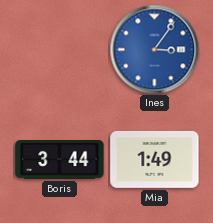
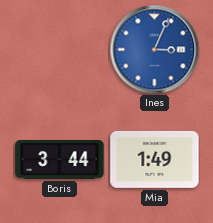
Ines: 3:06 -> 3:04 (154, 49)
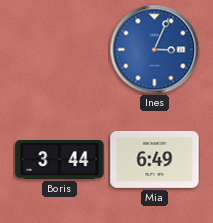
Mia: 1:49 -> 6:49 (155, 159)
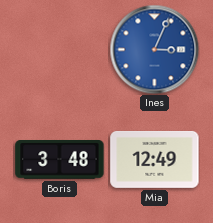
Boris: 3:44 -> 3:48 (60, 160)
Mia: 6:49 -> 12:49 (155, 159)
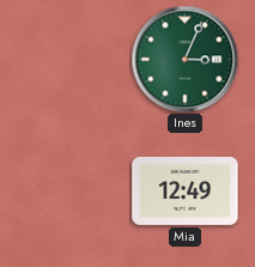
Ines dial: blue -> green (184, 59)
Boris: 3:48 -> none (60, 160)
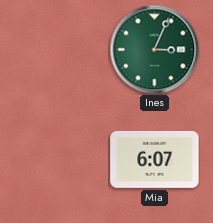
Mia: 12:49 -> 6:07 (155, 159)
